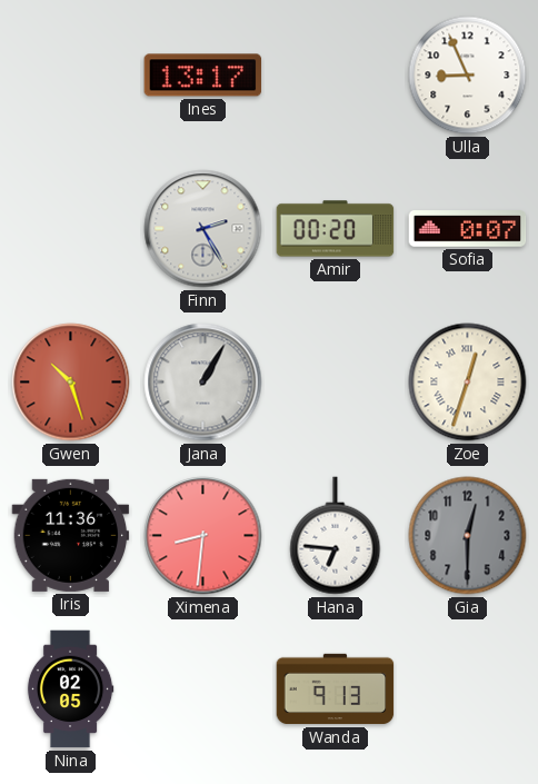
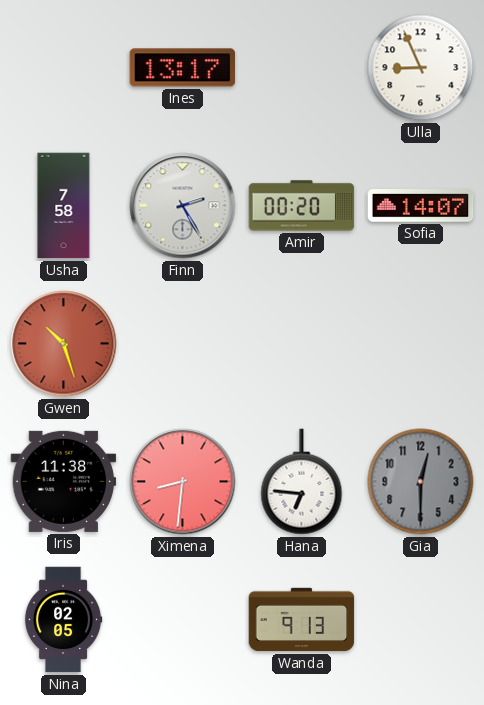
Usha: none -> 7:58 (64, 206)
Sofia: 0:07 -> 14:07 (421, 206)
Jana: 1:05 -> none (203, 383)
Zoe: 12:33 -> none (468, 383)
Iris: 11:36 -> 11:38 (64, 481)
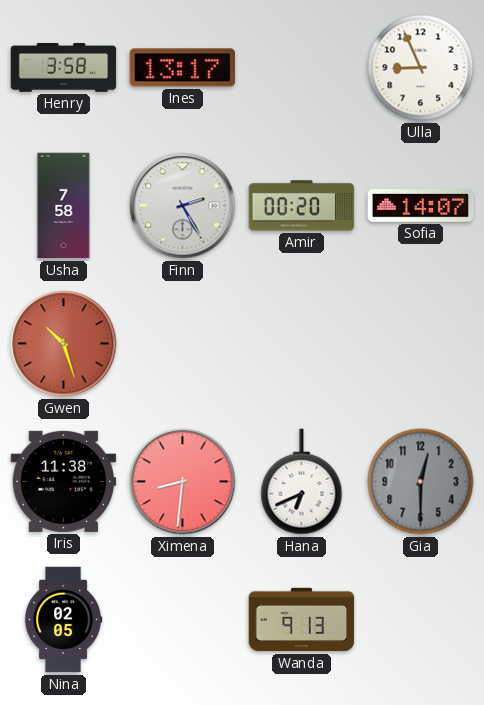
Henry: none -> 3:58 (64, 68)
Hana: 6:46 -> 6:41 (302, 482)
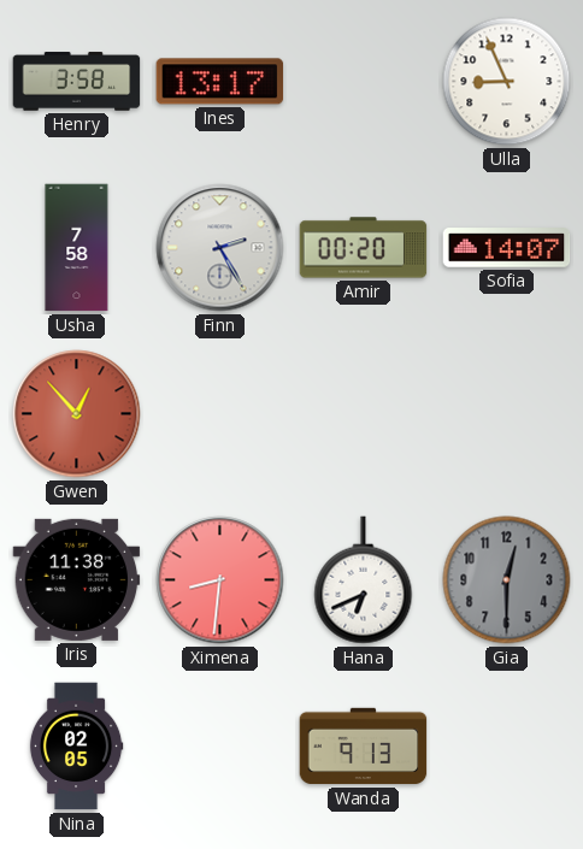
Gwen: 10:27 -> 12:53 (77, 414)
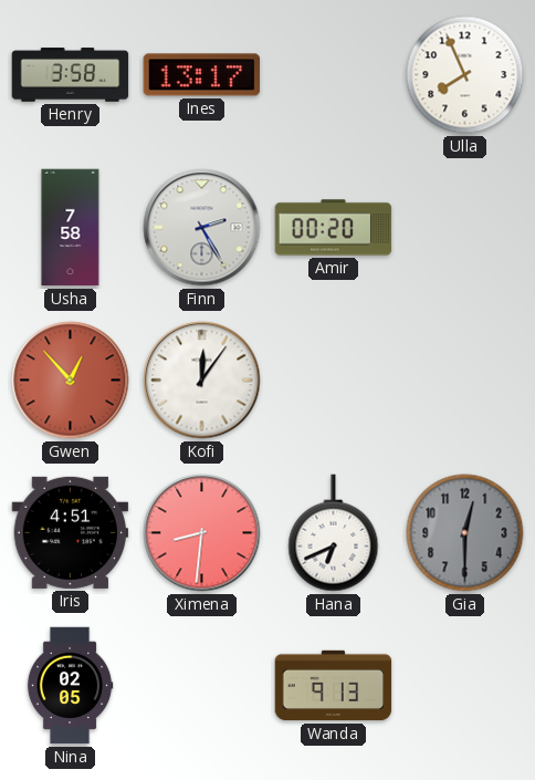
Ulla: 8:56 -> 7:56 (465, 75)
Sofia: 14:07 -> none (507, 248)
Kofi: none -> 12:06 (202, 381)
Iris: 11:38 -> 4:51 (71, 532)
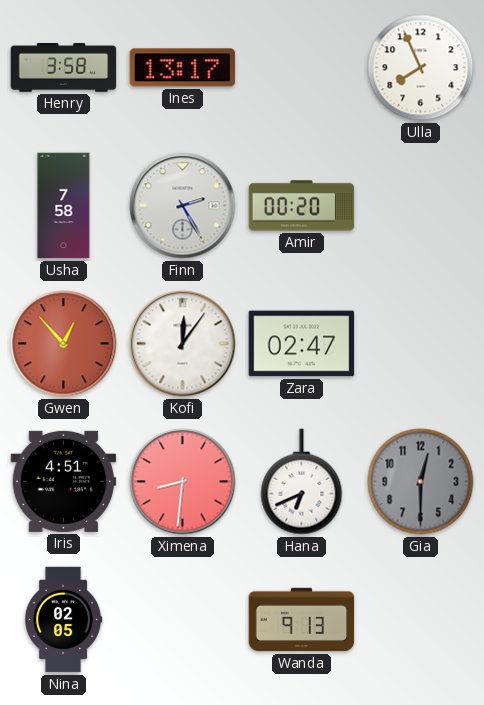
Zara: none -> 02:47 (302, 344)
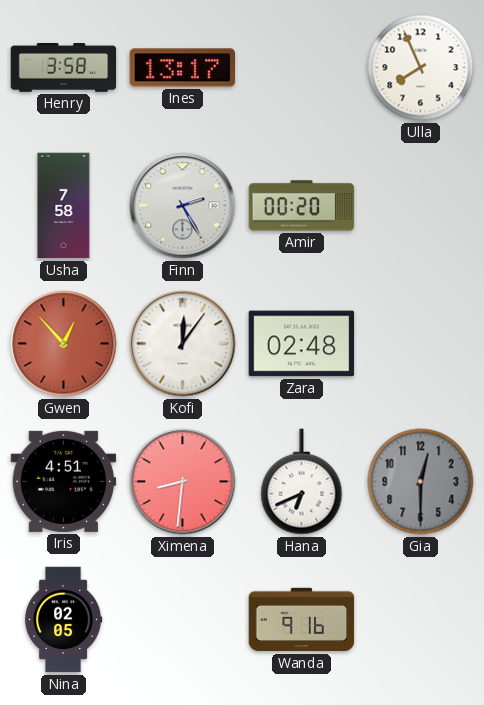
Zara: 02:47 -> 02:48 (302, 344)
Wanda: 9:13 -> 9:16 (302, 620)
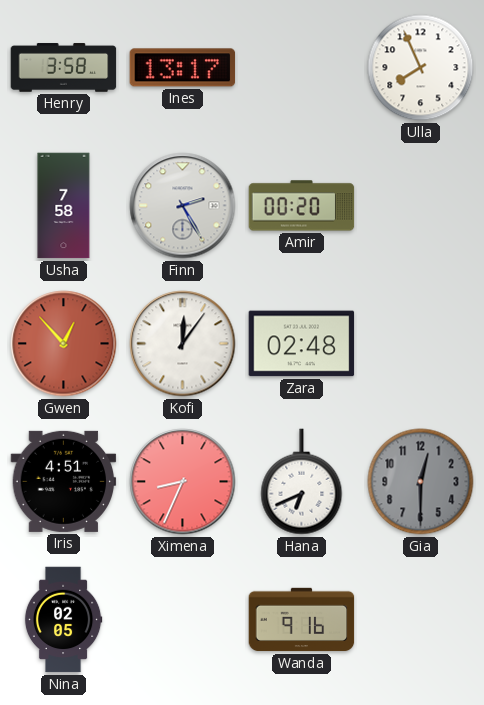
Ximena: 8:31 -> 8:34 (183, 482)
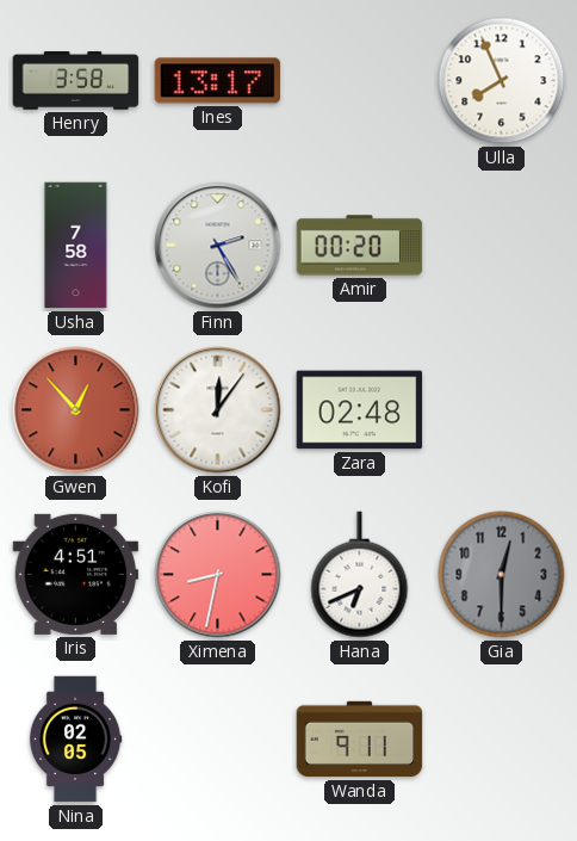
Ximena: 8:34 -> 8:32 (218, 575)
Wanda: 9:16 -> 9:11 (360, 740)
